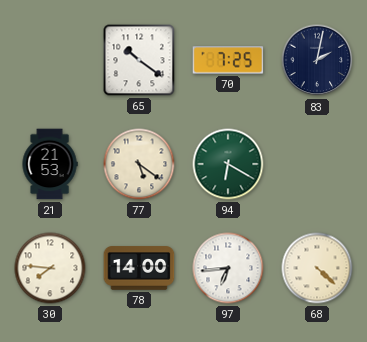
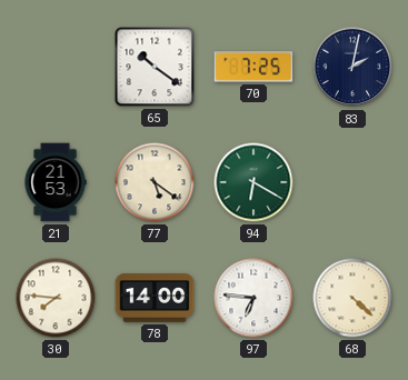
97: 6:44 -> 6:46 (253, 298)
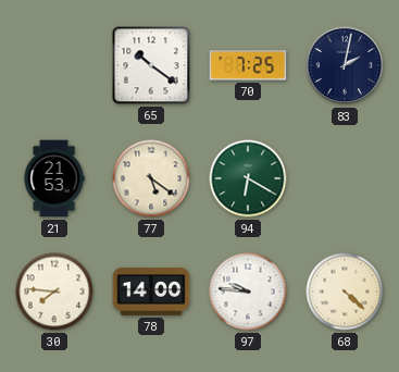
97: 6:46 -> 9:46 (248, 292)
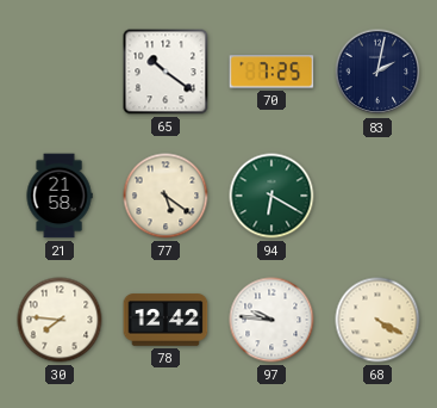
21: 21:53 -> 21:58 (60, 196)
78: 14:00 -> 12:42 (166, 320)
68: 4:22 -> 4:20 (377, 320)
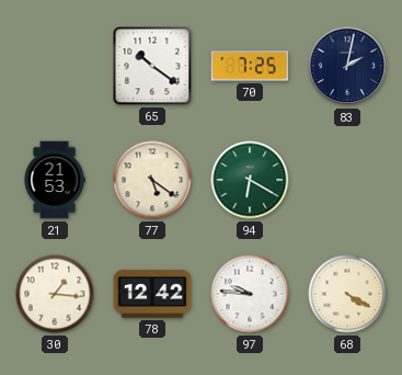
21: 21:58 -> 21:53 (55, 180)
30: 7:46 -> 1:16 (55, 294)
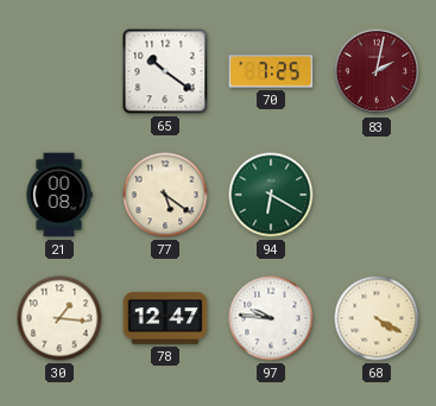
83 dial: navy -> burgundy (377, 71)
21: 21:53 -> 00:08 (59, 195)
78: 12:42 -> 12:47 (165, 318)
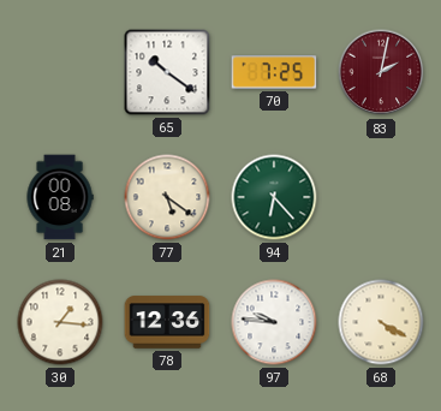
94: 6:20 -> 6:23 (274, 197)
78: 12:47 -> 12:36 (167, 322)
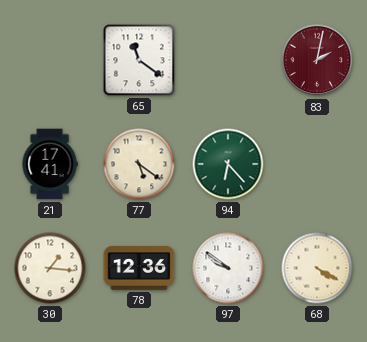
65: 10:21 -> 11:21 (139, 60)
70: 7:25 -> none (274, 72)
21: 00:08 -> 17:41 (50, 164)
97: 9:46 -> 9:51 (228, 268)
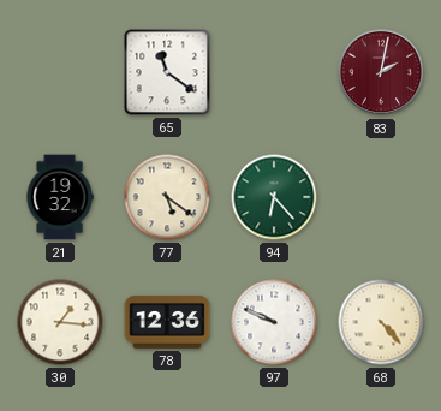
21: 17:41 -> 19:32 (60, 197)
97: 9:51 -> 9:49 (274, 322)
68: 4:20 -> 4:23 (381, 322)
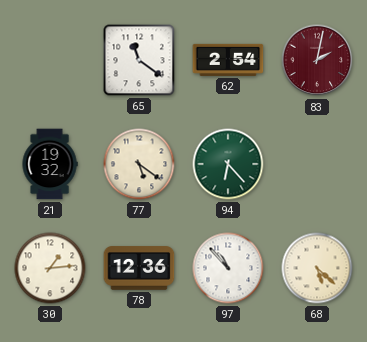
62: none -> 2:54 (228, 60)
30: 1:16 -> 1:14 (50, 268)
97: 9:49 -> 10:53 (228, 268)
68: 4:23 -> 5:22 (317, 268)
